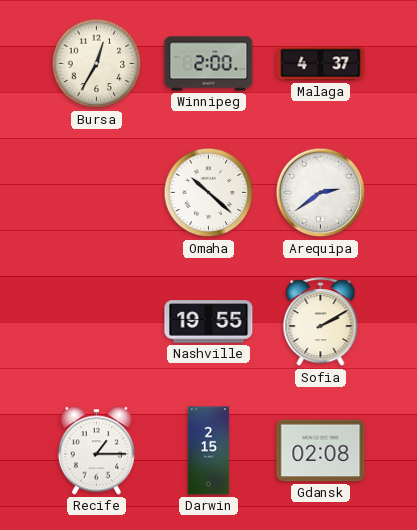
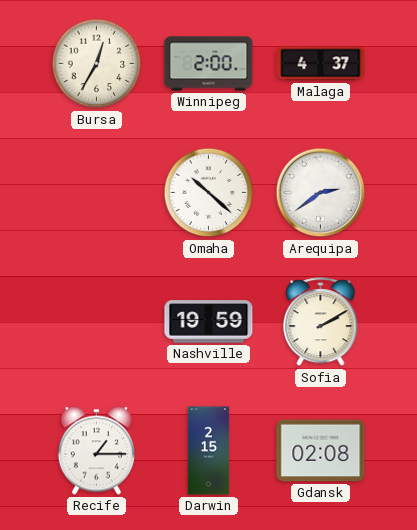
Nashville: 19:55 -> 19:59 (209, 322)
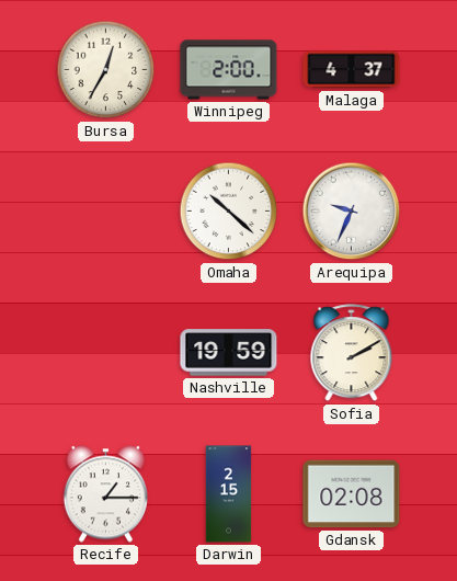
Arequipa: 2:39 -> 9:34 (352, 212)
